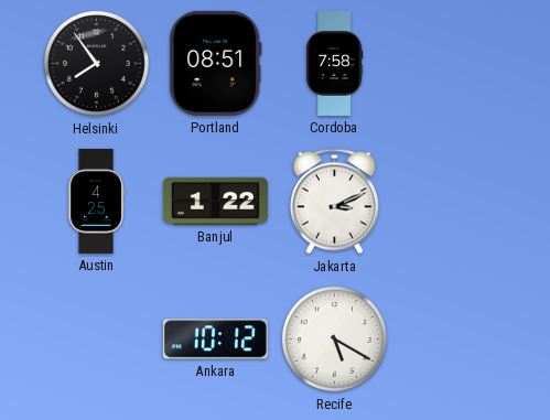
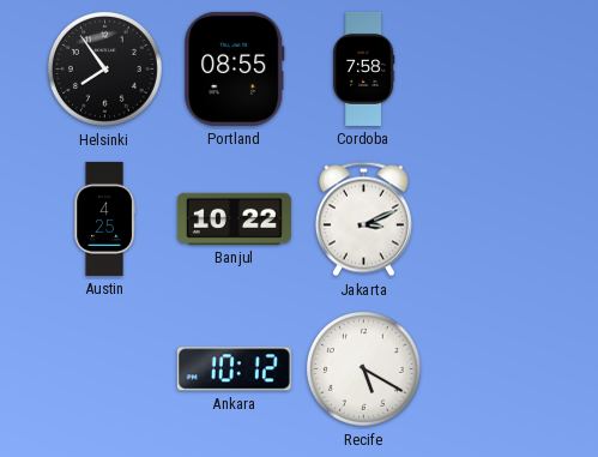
Portland: 08:51 -> 08:55 (235, 68)
Banjul: 1:22 -> 10:22 (234, 218)
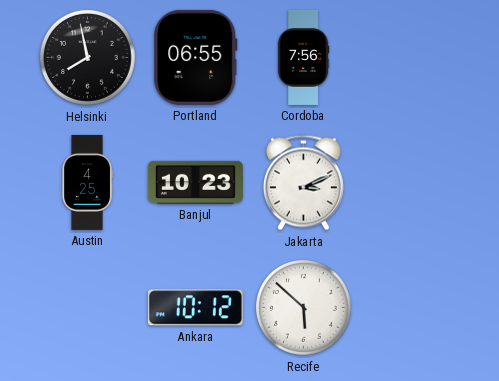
Helsinki: 7:54 -> 7:58 (87, 57)
Portland: 08:55 -> 06:55 (196, 57)
Cordoba: 7:58 -> 7:56 (303, 57)
Banjul: 10:22 -> 10:23 (195, 182)
Recife: 5:20 -> 5:52 (303, 307)
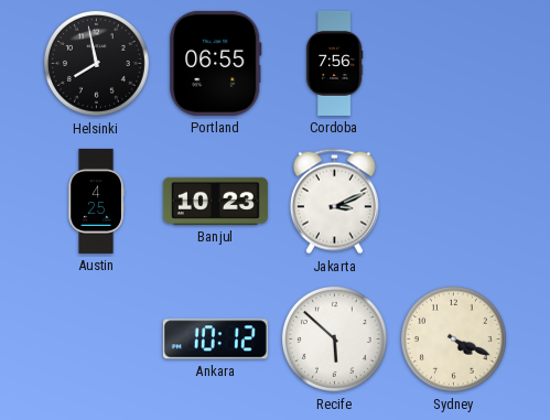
Sydney: none -> 4:19 (453, 338)
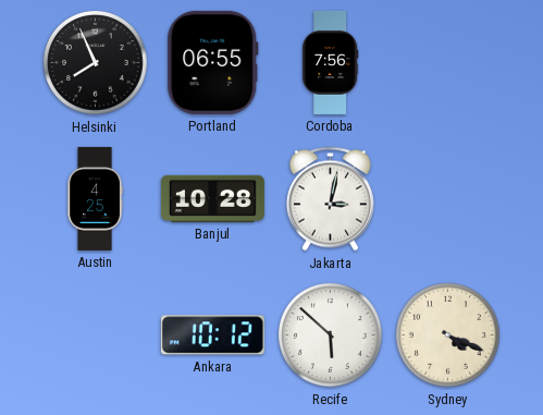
Helsinki: 7:58 -> 7:56 (95, 62)
Banjul: 10:23 -> 10:28 (212, 198)
Jakarta: 3:11 -> 3:02 (330, 199)
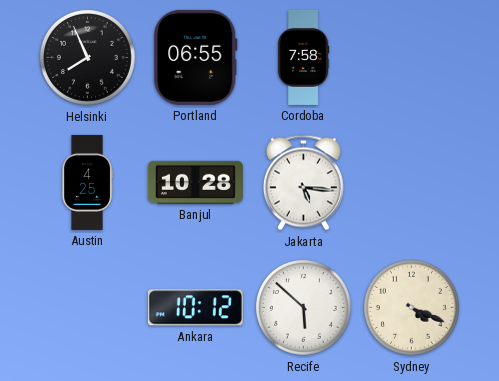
Cordoba: 7:56 -> 7:58 (303, 57)
Jakarta: 3:02 -> 5:16 (303, 183)
